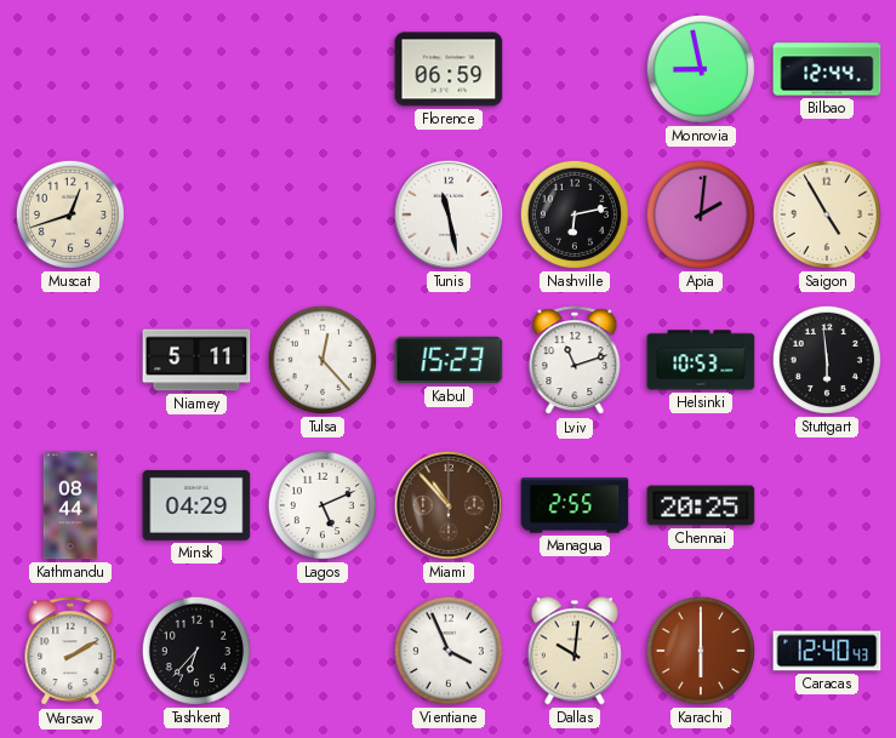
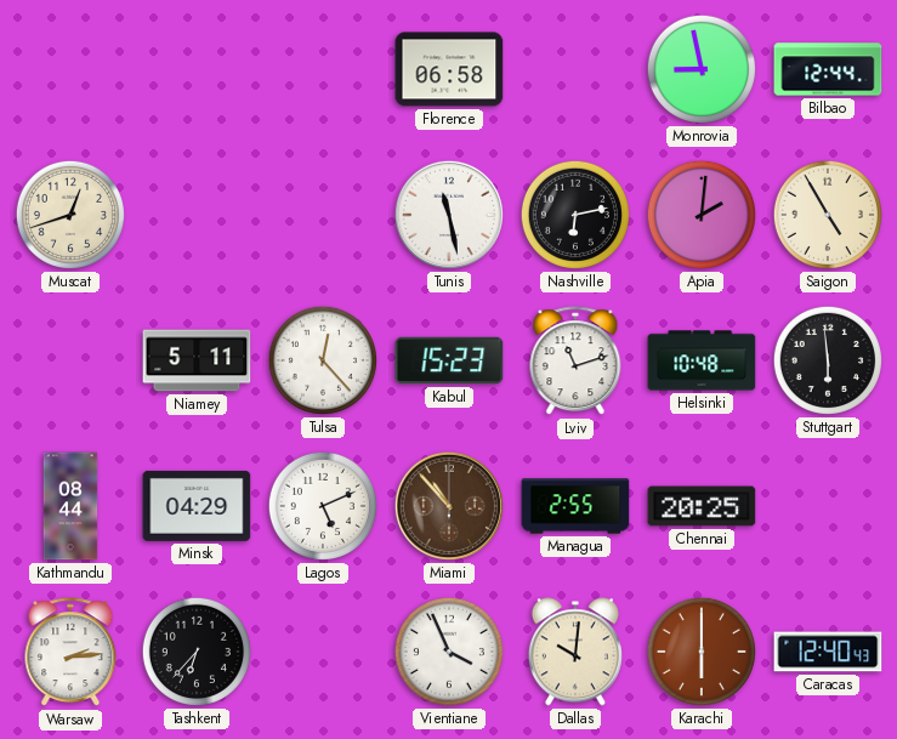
Florence: 06:59 -> 06:58 (449, 69)
Helsinki: 10:53 -> 10:48 (702, 360)
Warsaw: 2:10 -> 2:14 (70, 653)
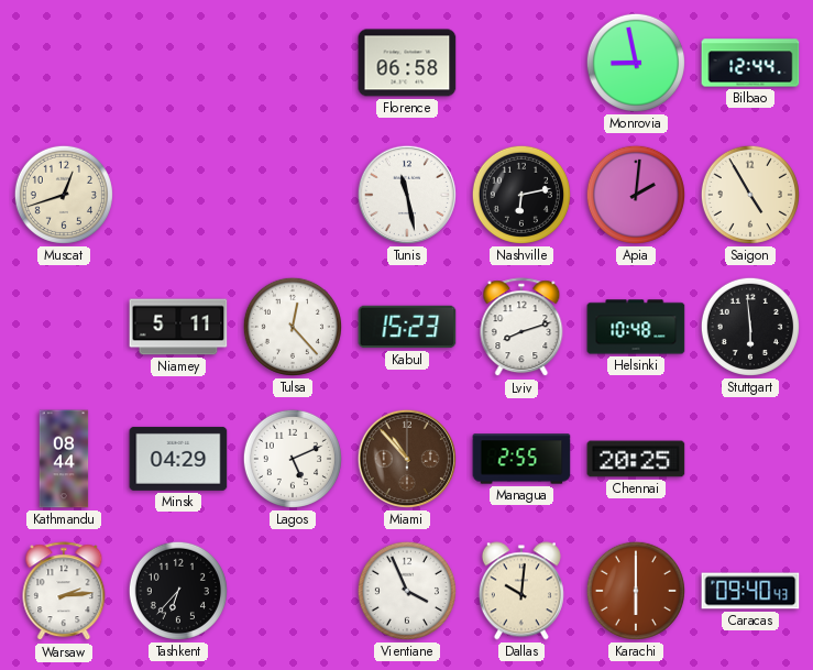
Lviv: 11:12 -> 8:12 (521, 328)
Caracas: 12:40 -> 09:40 (750, 591)
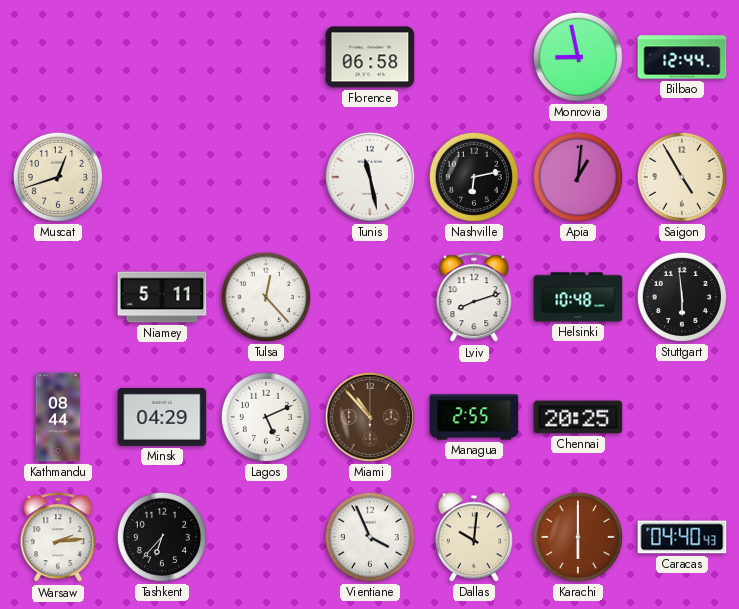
Apia: 2:01 -> 1:01 (578, 177)
Kabul: 15:23 -> none (407, 327)
Caracas: 09:40 -> 04:40 (682, 537)
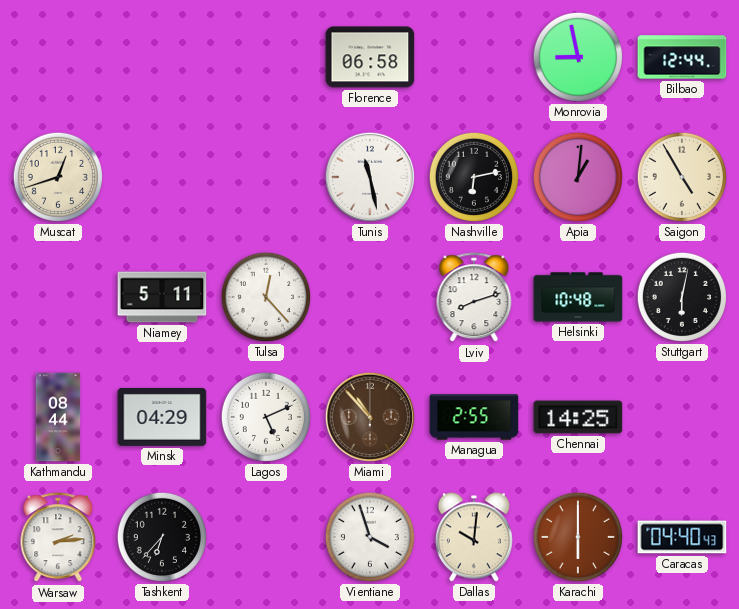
Stuttgart: 5:59 -> 6:02 (682, 297)
Chennai: 20:25 -> 14:25 (578, 417)
Vientiane: 3:56 -> 3:57 (370, 537)
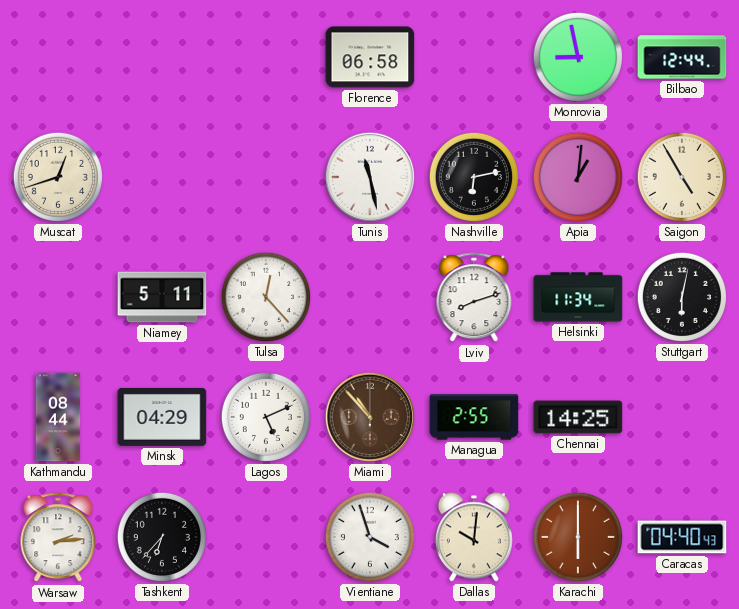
Helsinki: 10:48 -> 11:34 (578, 297)
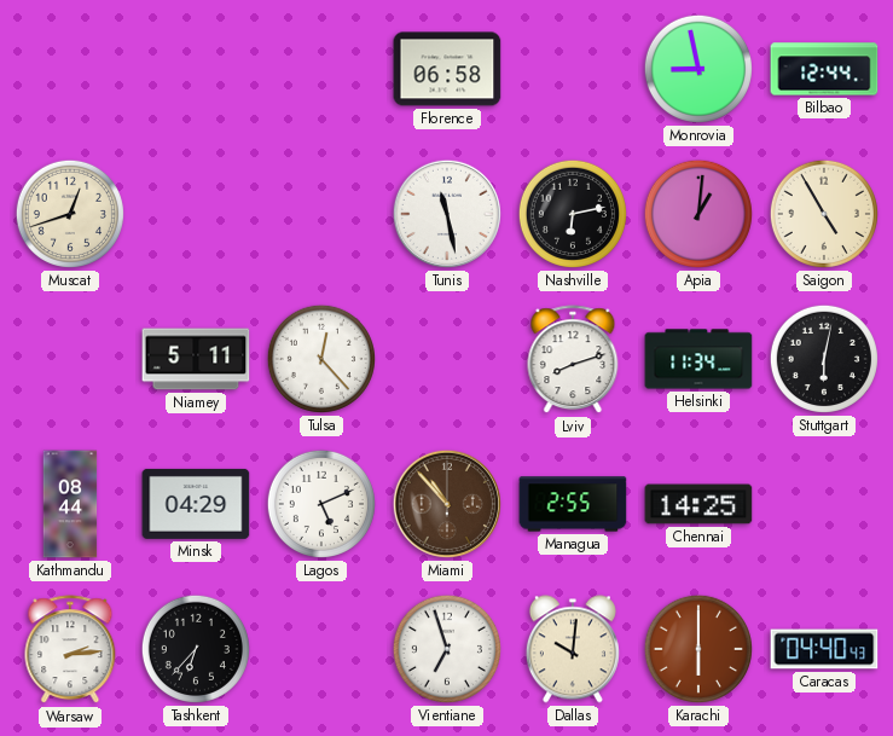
Vientiane: 3:57 -> 6:57 (447, 649)
